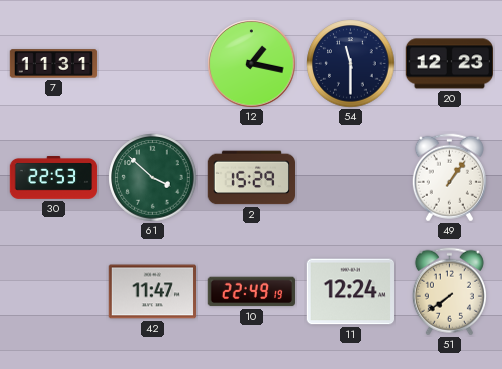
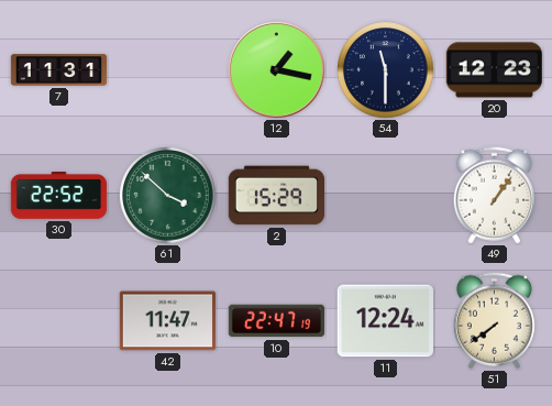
30: 22:53 -> 22:52 (59, 196)
10: 22:49 -> 22:47 (276, 321)
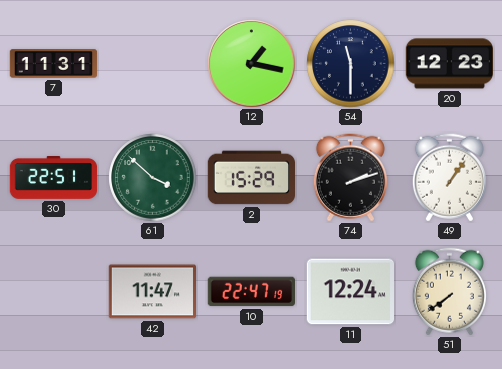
30: 22:52 -> 22:51 (54, 178)
74: none -> 2:12 (350, 178)
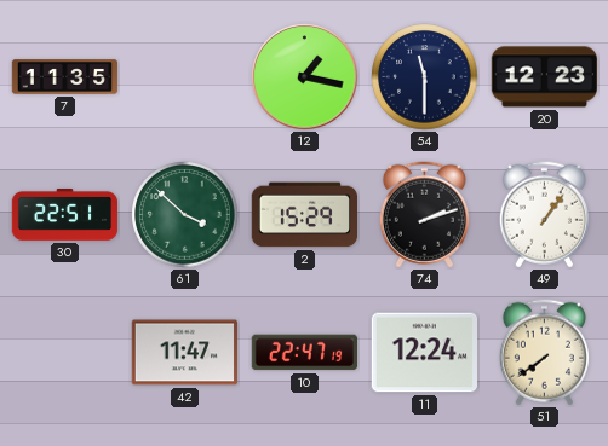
7: 11:31 -> 11:35 (65, 77)
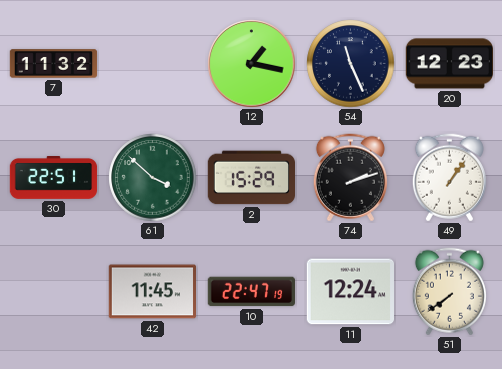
7: 11:35 -> 11:32 (54, 64)
54: 11:30 -> 11:26 (351, 64)
42: 11:47 -> 11:45 (152, 292)
